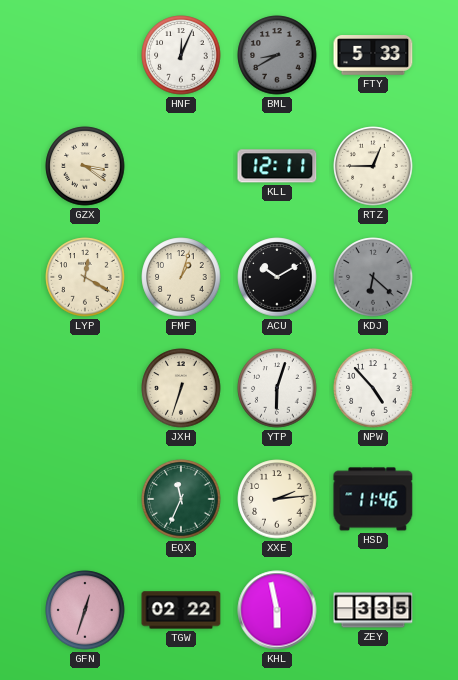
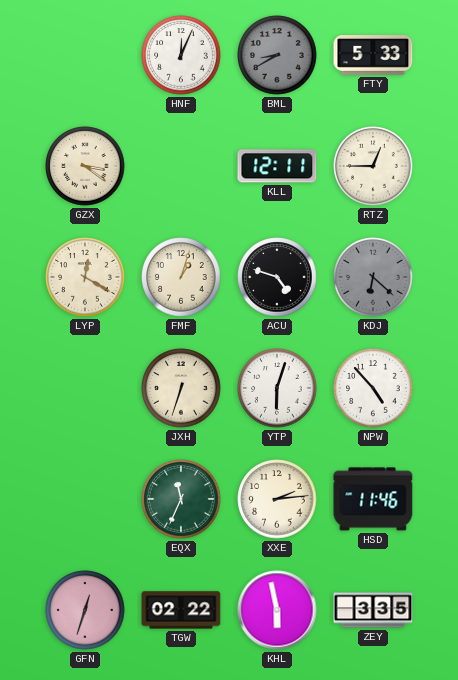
ACU: 10:10 -> 4:48 (277, 277)
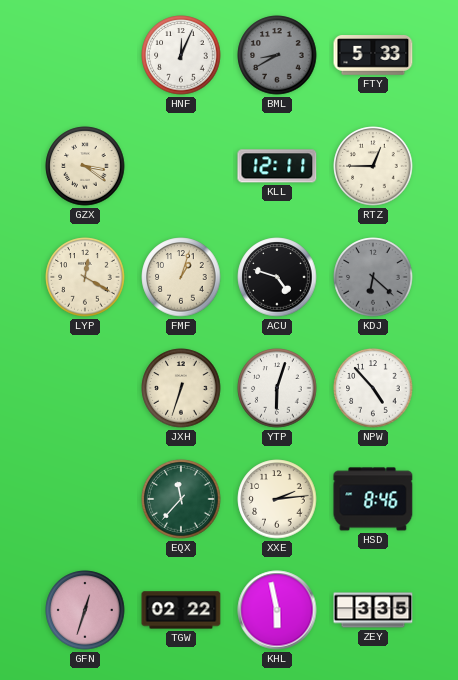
EQX: 11:34 -> 11:37 (181, 499)
HSD: 11:46 -> 8:46 (373, 499)
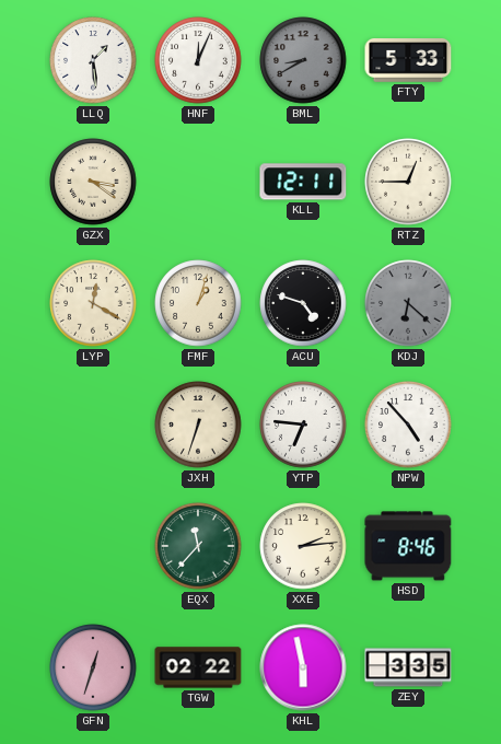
LLQ: none -> 1:29 (93, 60)
YTP: 6:03 -> 6:46 (303, 425)
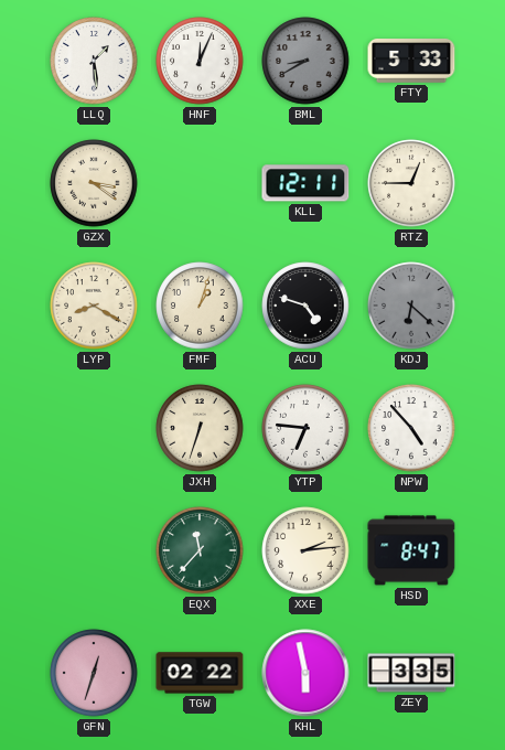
LYP: 12:20 -> 8:20 (94, 306)
HSD: 8:46 -> 8:47 (411, 550)
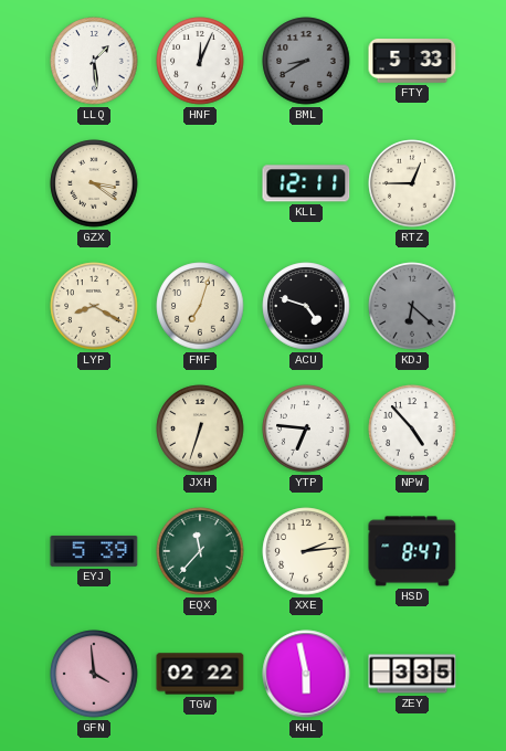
FMF: 1:03 -> 7:03 (200, 306)
EYJ: none -> 5:39 (94, 551)
GFN: 12:33 -> 3:59 (94, 674)
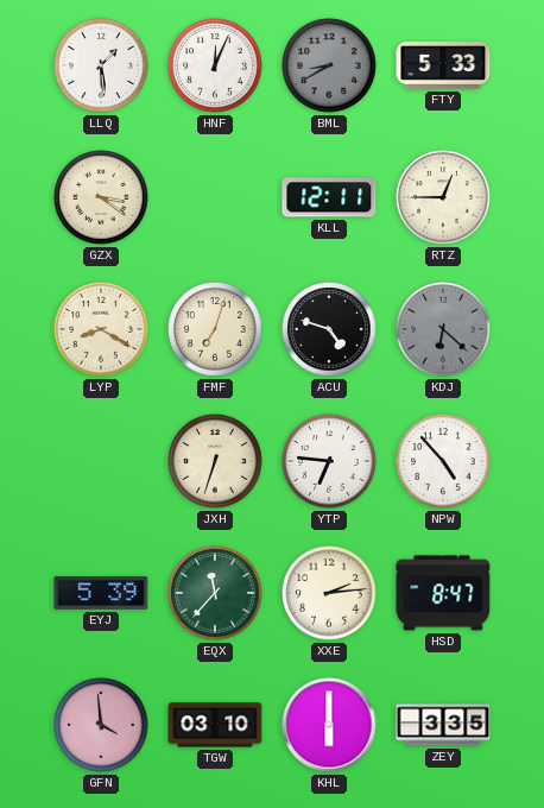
TGW: 02:22 -> 03:10 (215, 725)
KHL: 5:58 -> 6:00 (329, 725)
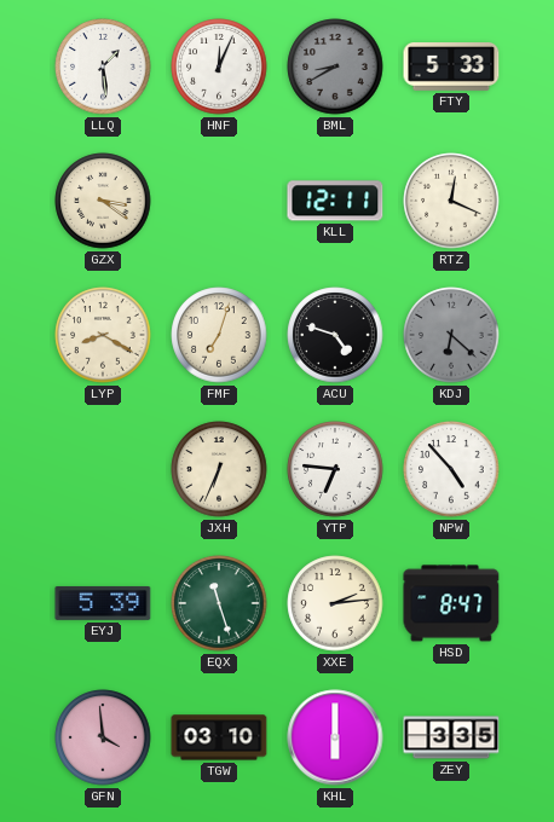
RTZ: 12:45 -> 12:19 (451, 201)
JXH: 6:33 -> 6:34 (219, 469)
EQX: 11:37 -> 11:27 (219, 603)
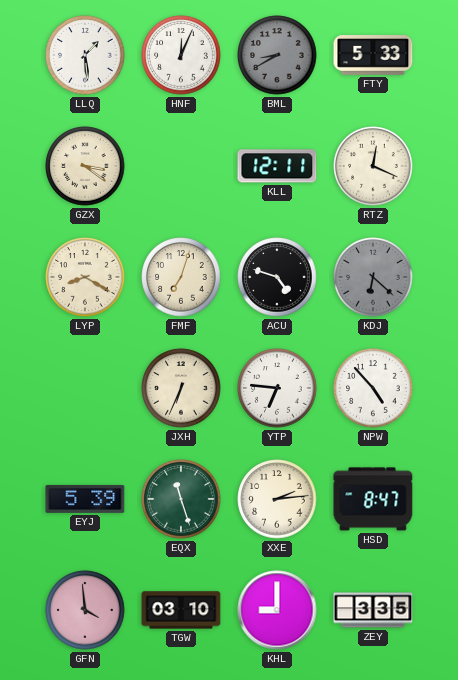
KHL: 6:00 -> 9:00 (277, 610)
